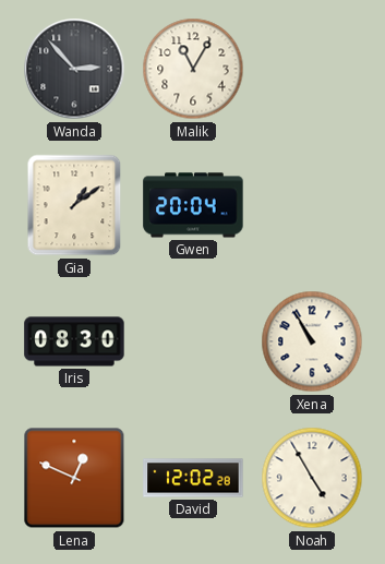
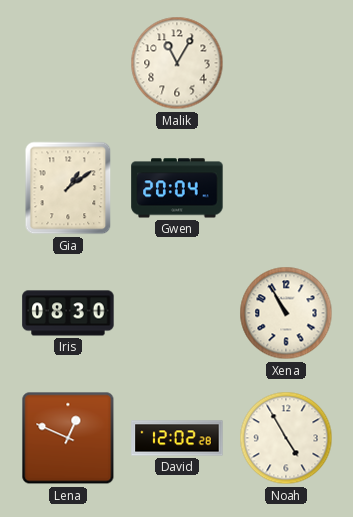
Wanda: 2:53 -> none (74, 69)
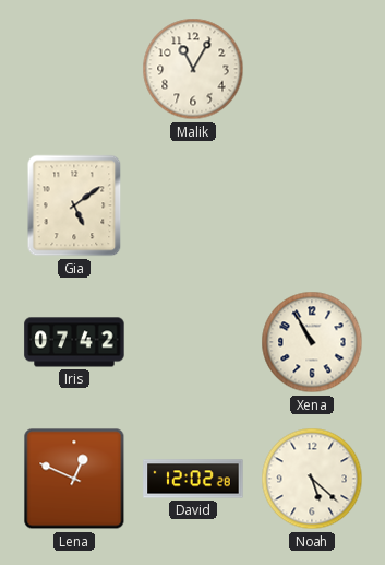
Gia: 1:09 -> 5:09 (74, 205)
Gwen: 20:04 -> none (177, 188)
Iris: 08:30 -> 07:42 (74, 342)
Noah: 4:55 -> 5:22 (312, 479)
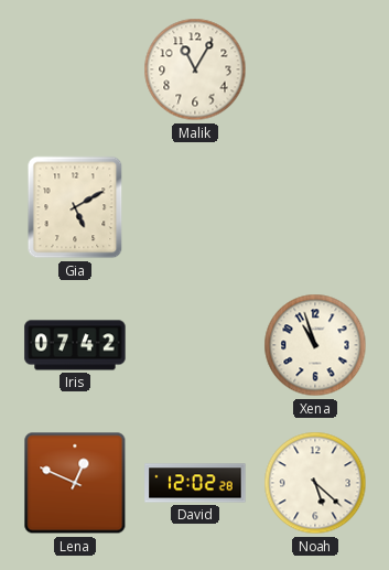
Gia: 5:09 -> 5:10 (75, 207)
Xena: 10:55 -> 10:57 (315, 345)
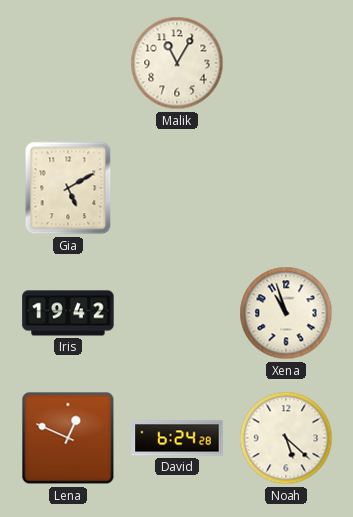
Iris: 07:42 -> 19:42 (68, 313)
David: 12:02 -> 6:24 (177, 438)
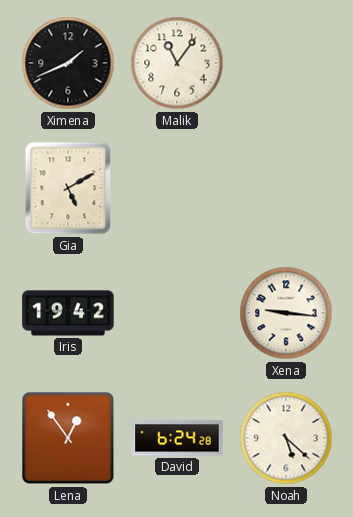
Ximena: none -> 1:41 (68, 63)
Malik: 11:05 -> 11:06 (177, 63)
Xena: 10:57 -> 9:16 (286, 313)
Lena: 12:49 -> 12:54 (68, 438)
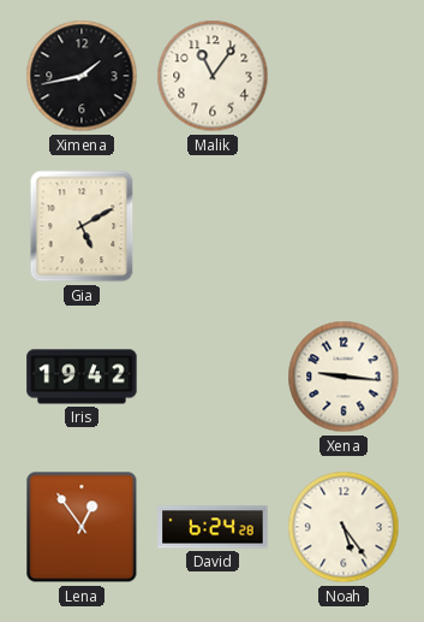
Ximena: 1:41 -> 1:43 (82, 76)
Noah: 5:22 -> 5:24 (344, 527)
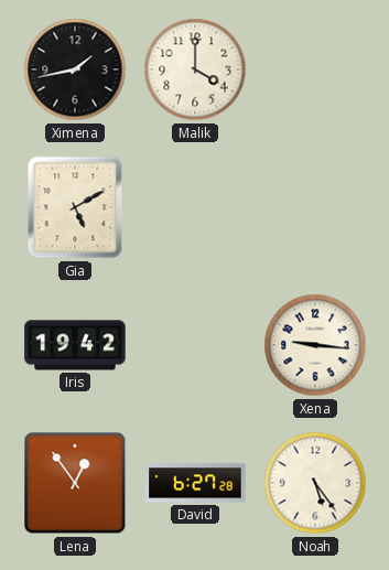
Malik: 11:06 -> 4:00 (195, 69)
David: 6:24 -> 6:27 (195, 483)
